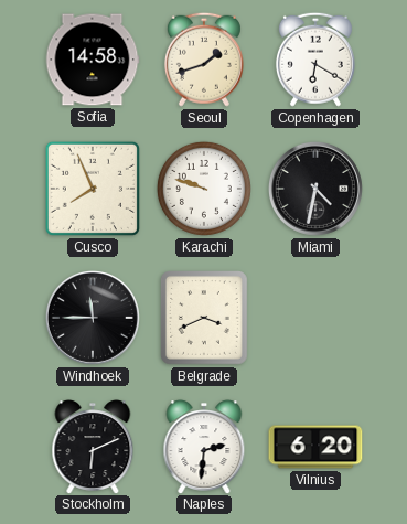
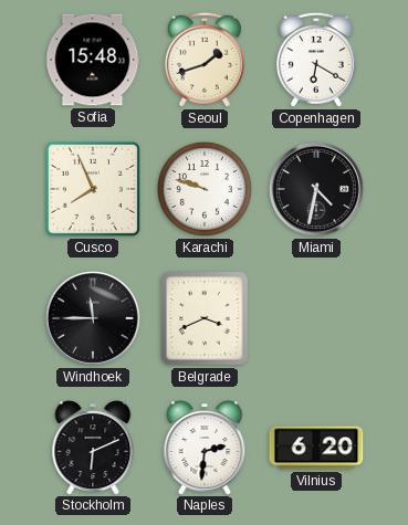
Sofia: 14:58 -> 15:48 (93, 60)
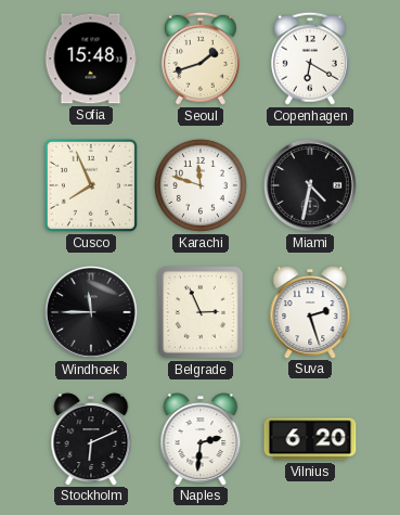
Karachi: 9:48 -> 11:48 (201, 185)
Belgrade: 3:41 -> 2:56 (202, 313)
Suva: none -> 2:27 (310, 312)
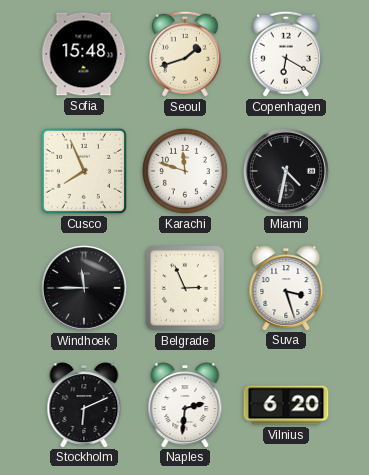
Suva: 2:27 -> 3:27 (286, 288)
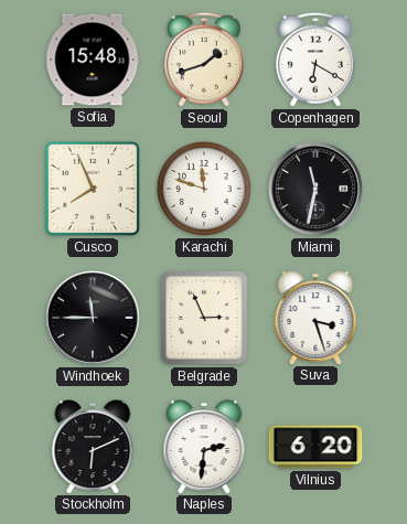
Miami: 4:32 -> 11:32 (315, 189)
